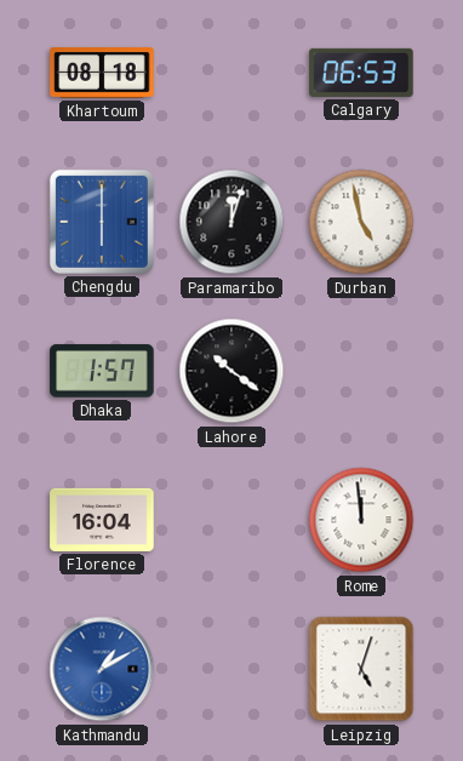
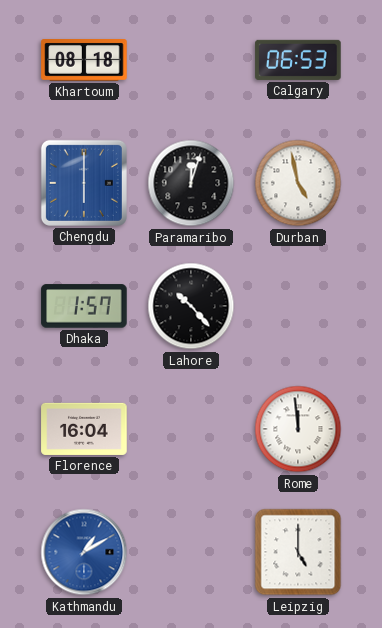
Lahore: 10:21 -> 10:23 (191, 306)
Leipzig: 5:03 -> 5:00 (298, 552)
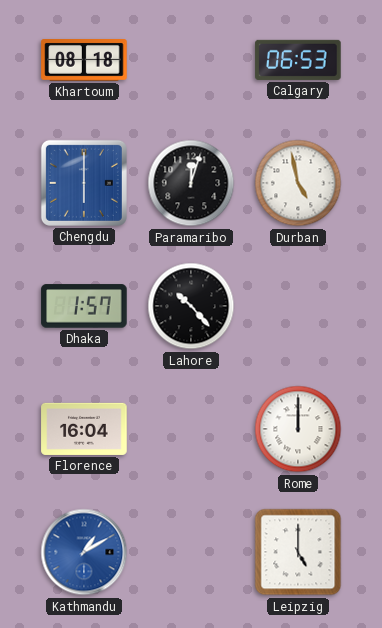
Rome: 11:59 -> 12:00 (298, 429)
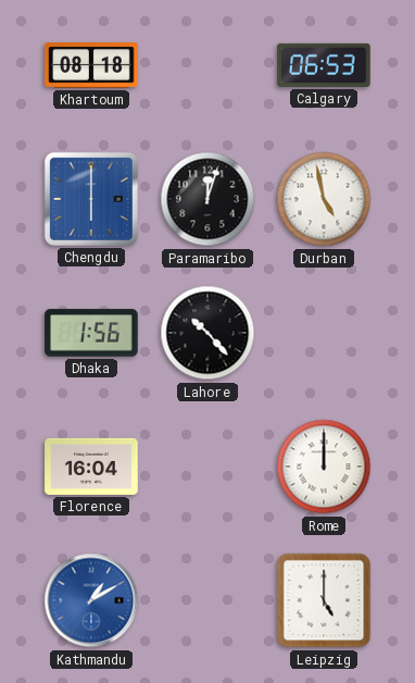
Dhaka: 1:57 -> 1:56 (91, 333)
